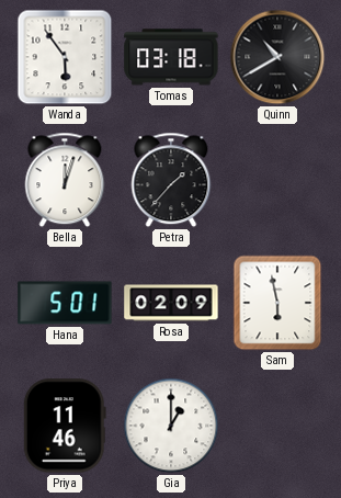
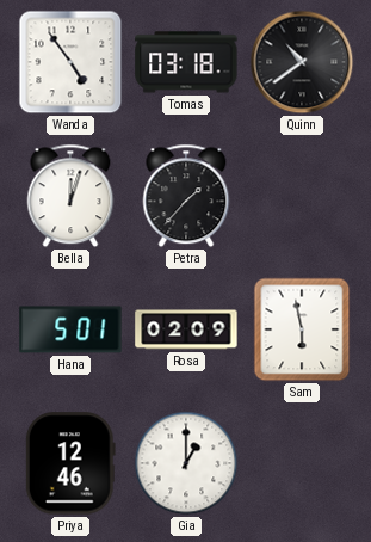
Wanda: 5:54 -> 4:54 (70, 62)
Quinn: 10:40 -> 10:39 (302, 62)
Priya: 11:46 -> 12:46 (70, 463)
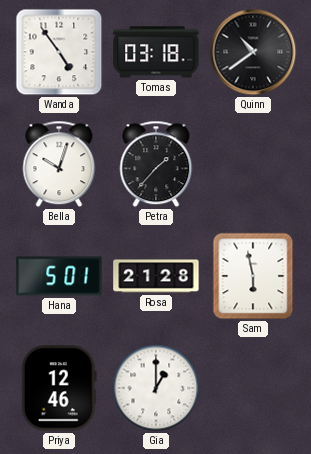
Bella: 12:03 -> 10:03 (59, 164)
Rosa: 02:09 -> 21:28 (156, 276)
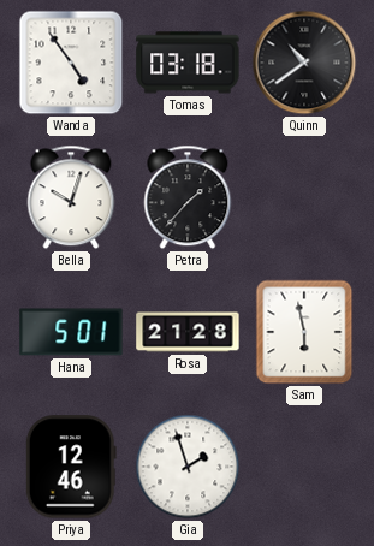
Gia: 1:00 -> 1:57 (188, 467)
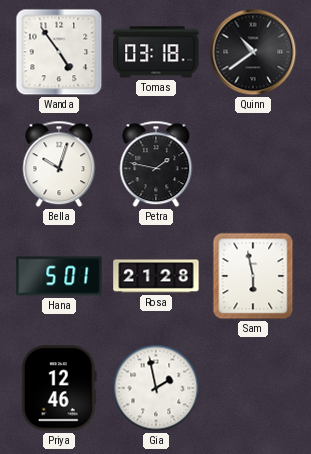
Petra: 1:37 -> 1:47 (156, 164)
Gia: 1:57 -> 1:58 (156, 388)
